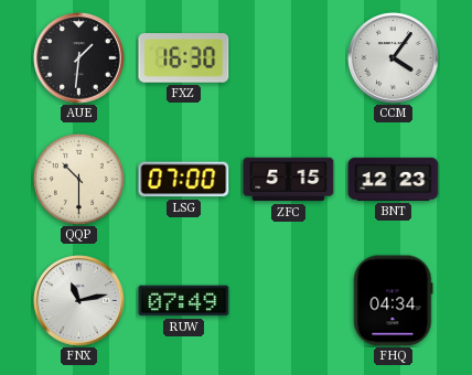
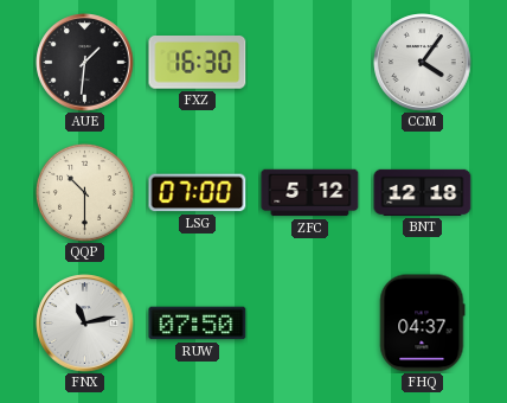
ZFC: 5:15 -> 5:12 (310, 193)
BNT: 12:23 -> 12:18 (423, 192)
RUW: 07:49 -> 07:50 (198, 324)
FHQ: 04:34 -> 04:37 (423, 324)
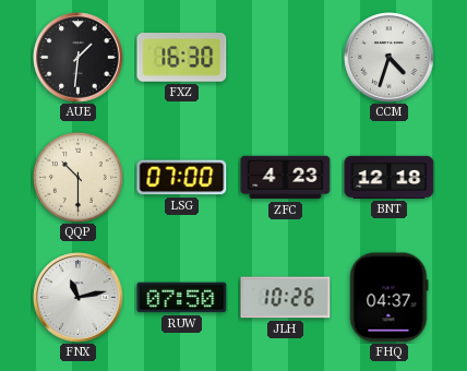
CCM: 4:06 -> 4:33 (390, 58)
ZFC: 5:12 -> 4:23 (286, 178)
JLH: none -> 10:26 (286, 298)
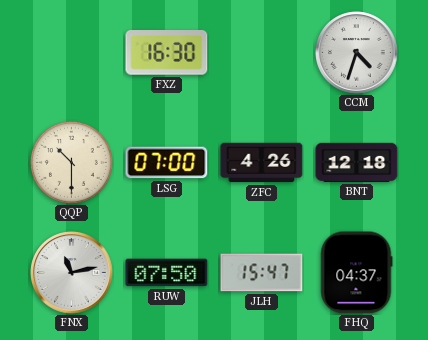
AUE: 1:31 -> none (79, 58)
ZFC: 4:23 -> 4:26 (262, 163)
JLH: 10:26 -> 15:47 (262, 273)
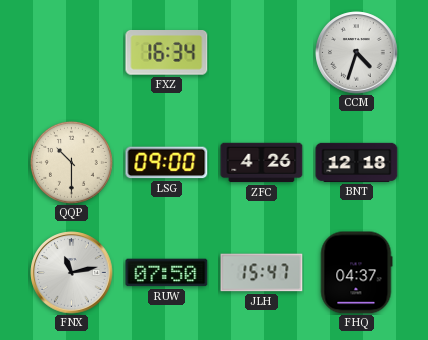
FXZ: 16:30 -> 16:34 (167, 53)
LSG: 07:00 -> 09:00 (167, 163)
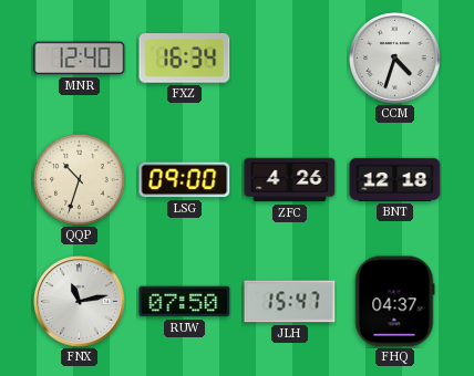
MNR: none -> 12:40 (80, 59)
QQP: 10:30 -> 10:33 (79, 179)
